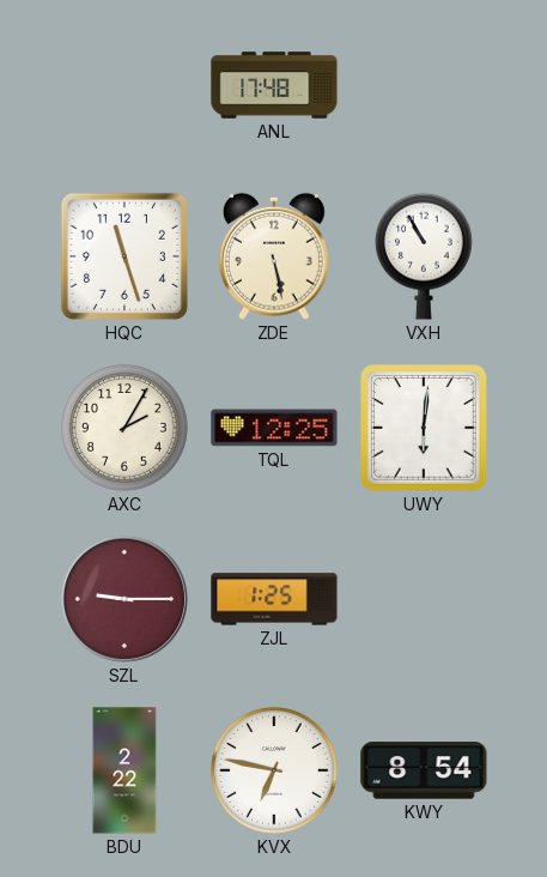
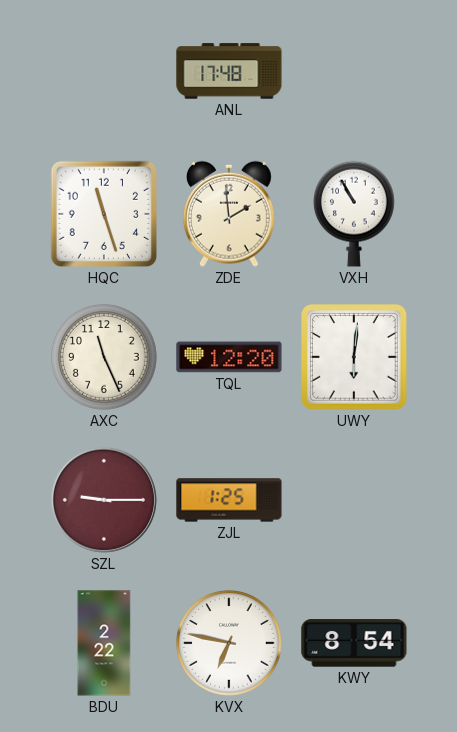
ZDE: 5:28 -> 1:59 (229, 214)
AXC: 2:05 -> 11:26 (104, 357)
TQL: 12:25 -> 12:20 (229, 357)
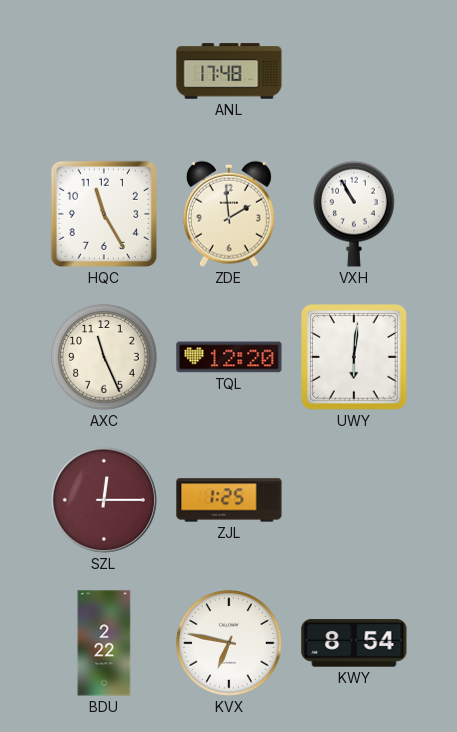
HQC: 11:27 -> 11:25 (104, 214)
SZL: 9:15 -> 12:15 (104, 500)
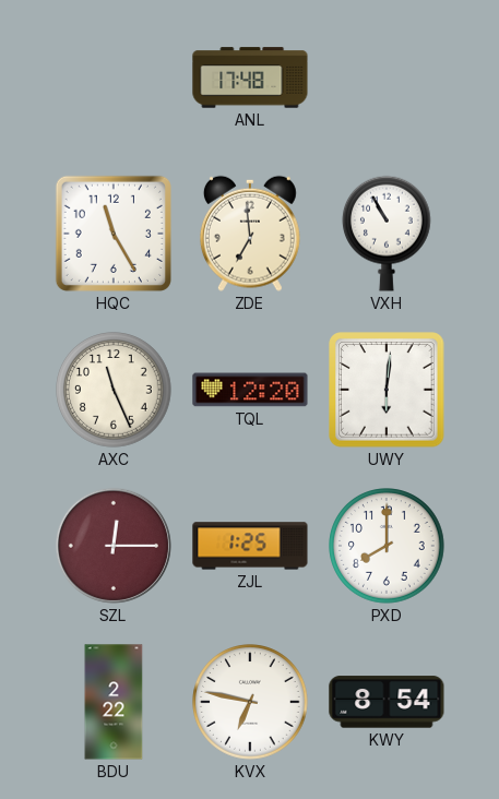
ZDE: 1:59 -> 6:59 (250, 234)
PXD: none -> 8:00 (387, 546)
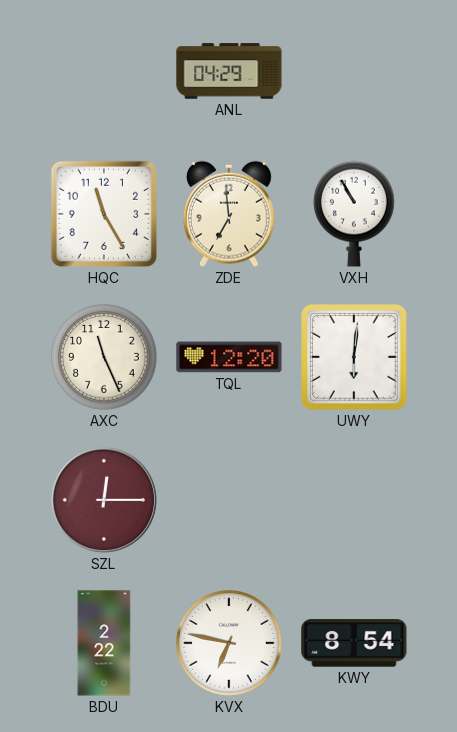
ANL: 17:48 -> 04:29 (229, 71)
ZJL: 1:25 -> none (250, 546)
PXD: 8:00 -> none (387, 546)
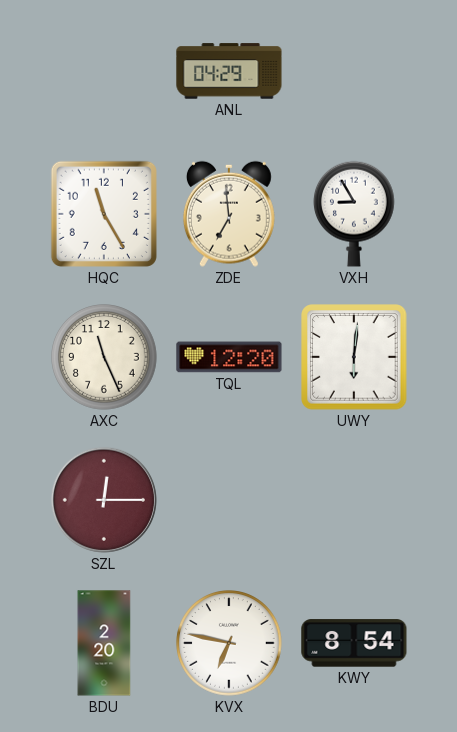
VXH: 10:55 -> 8:55 (355, 214)
BDU: 2:22 -> 2:20 (104, 643)
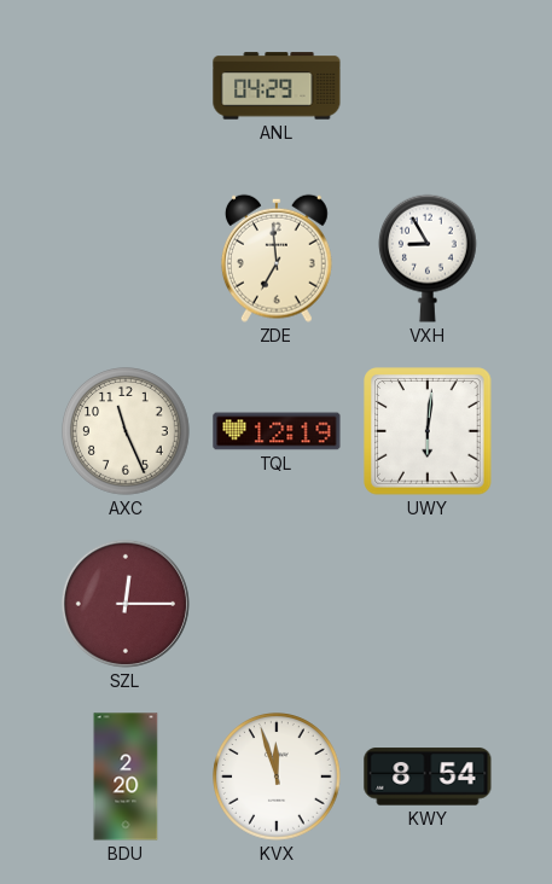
HQC: 11:25 -> none (104, 214)
TQL: 12:20 -> 12:19 (277, 431)
KVX: 6:47 -> 11:57 (277, 777)
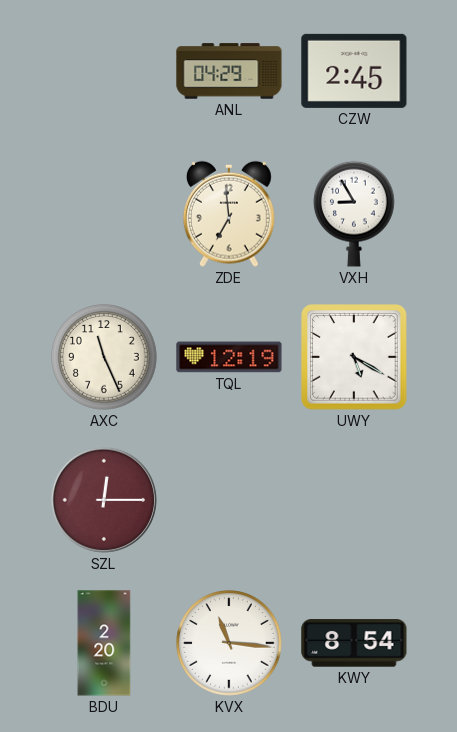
CZW: none -> 2:45 (354, 71)
UWY: 6:01 -> 5:20 (354, 357)
KVX: 11:57 -> 11:16 (229, 643)
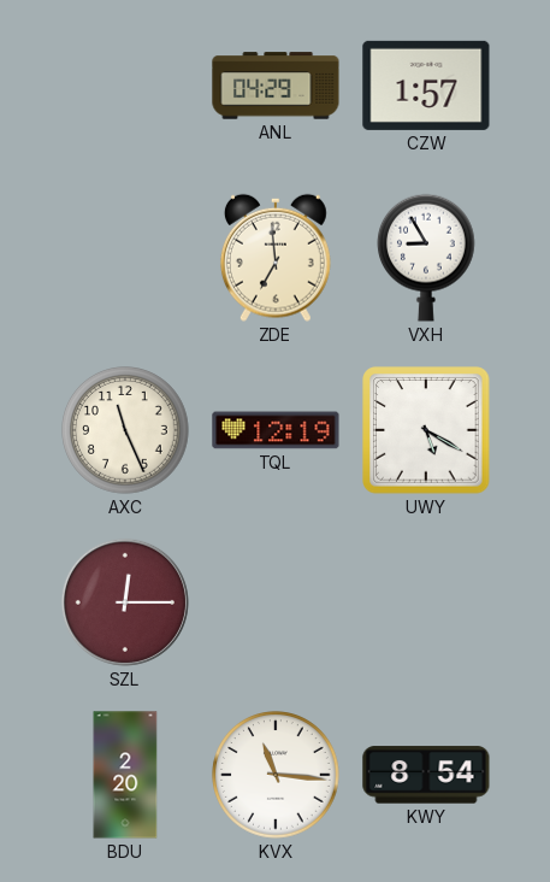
CZW: 2:45 -> 1:57 (426, 86)
